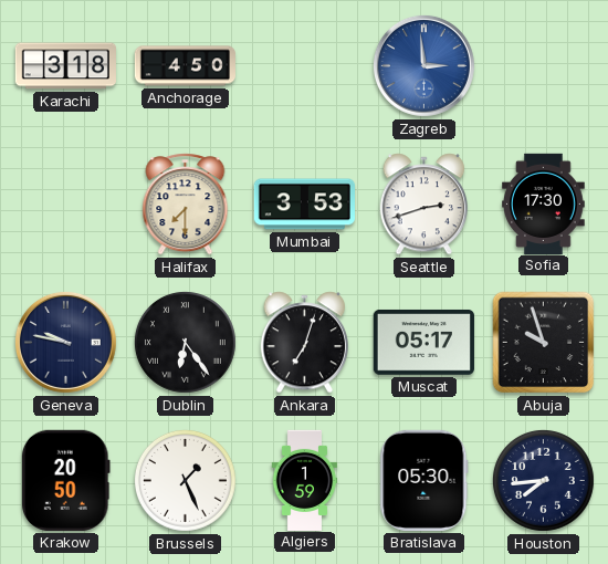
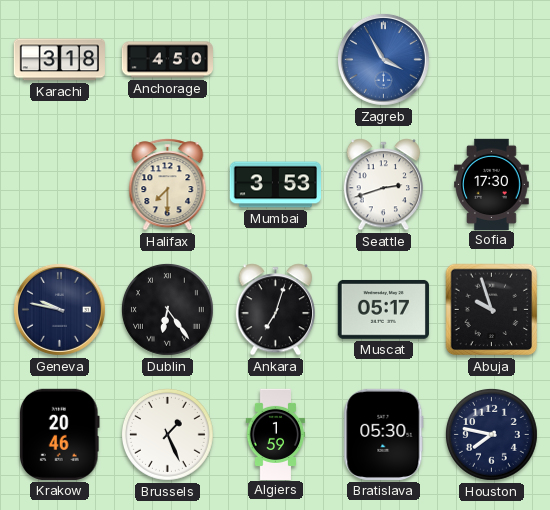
Zagreb: 2:59 -> 3:55 (383, 59)
Krakow: 20:50 -> 20:46 (60, 434)
Houston: 7:44 -> 7:47 (491, 434)
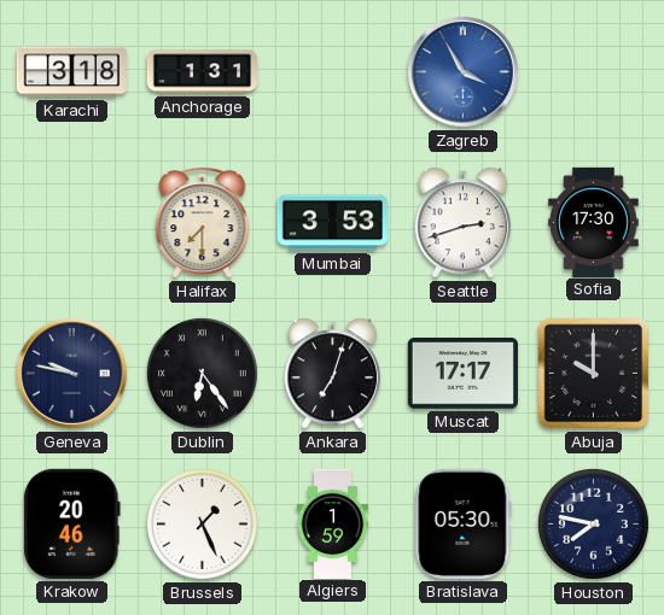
Anchorage: 4:50 -> 1:31 (202, 72)
Muscat: 05:17 -> 17:17 (462, 374)
Abuja: 9:57 -> 10:00 (594, 374)
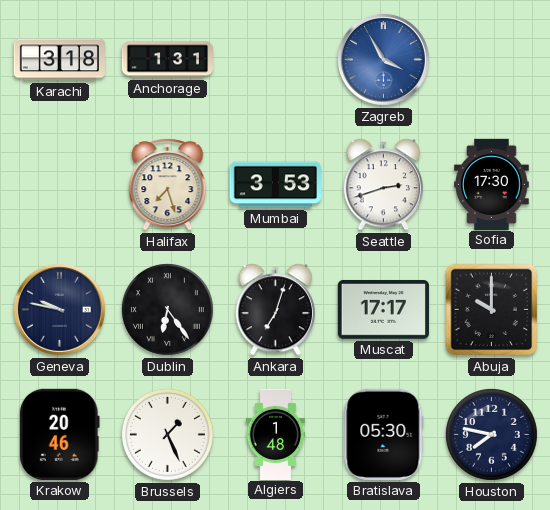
Halifax: 7:30 -> 7:27 (168, 185)
Algiers: 1:59 -> 1:48 (276, 434)
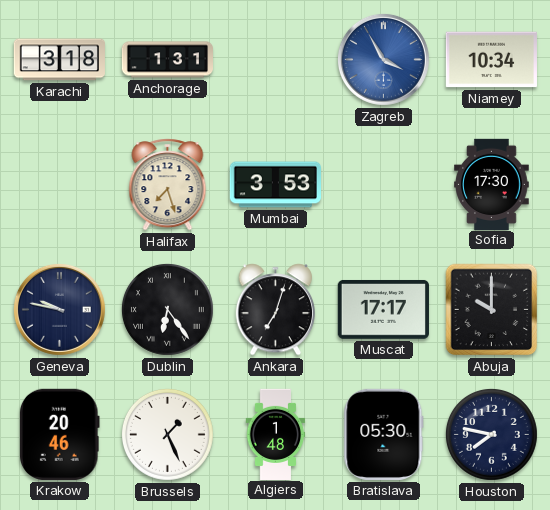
Niamey: none -> 10:34 (491, 60)
Seattle: 2:42 -> none (383, 185)
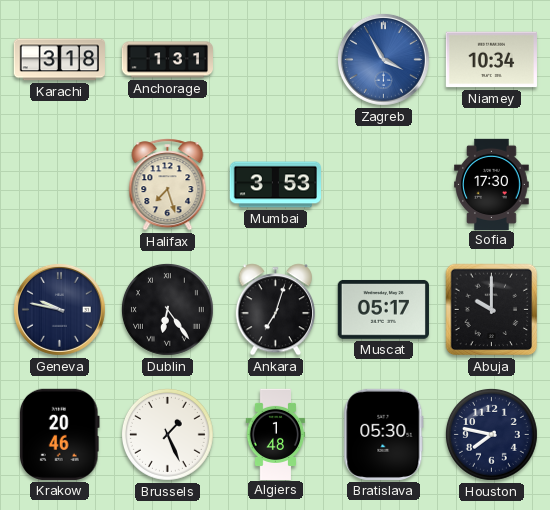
Muscat: 17:17 -> 05:17 (383, 310)
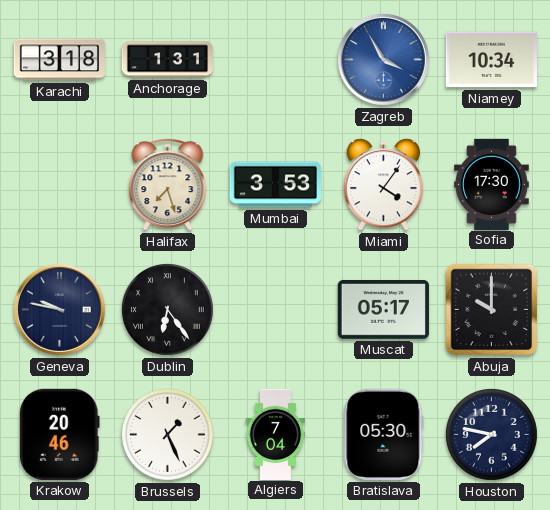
Miami: none -> 4:06 (383, 185)
Ankara: 7:03 -> none (275, 310)
Algiers: 1:48 -> 7:04 (276, 434)
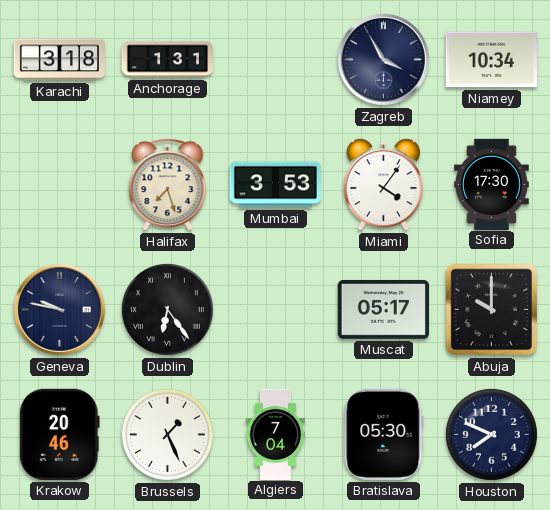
Zagreb dial: blue -> navy (383, 59)
Houston: 7:47 -> 7:49 (491, 434)
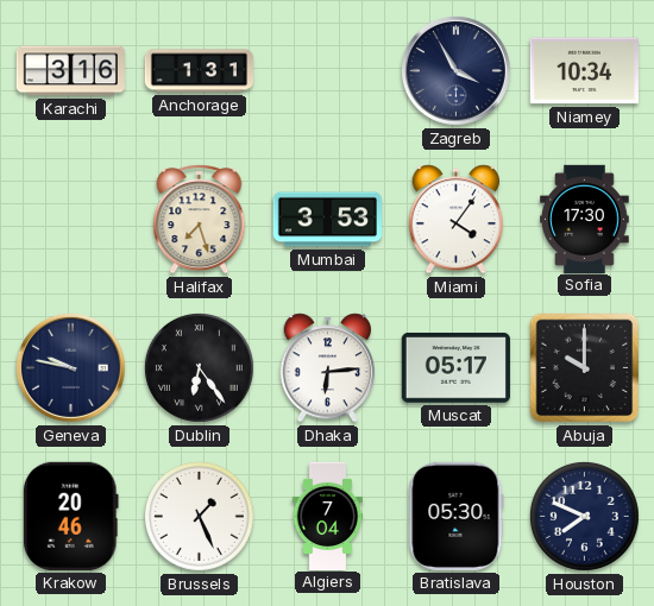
Karachi: 3:18 -> 3:16 (70, 71)
Dhaka: none -> 6:14 (327, 368)
